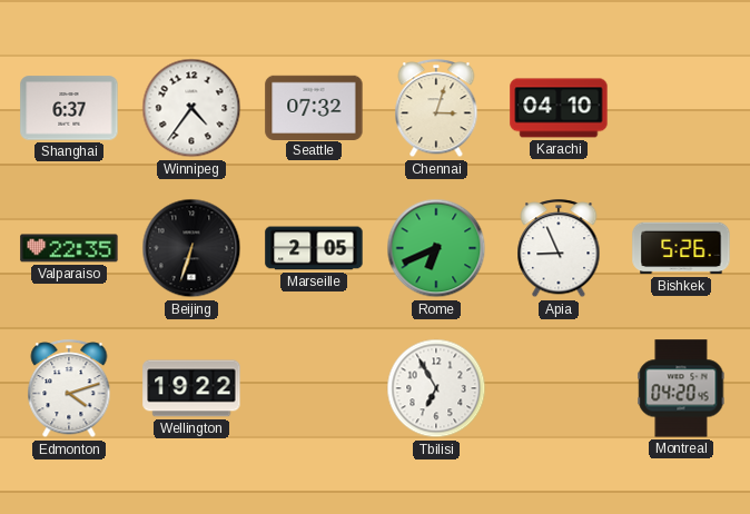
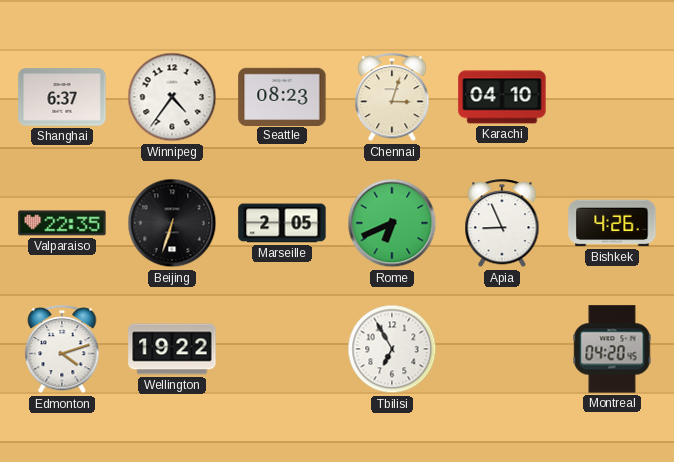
Seattle: 07:32 -> 08:23 (282, 96)
Bishkek: 5:26 -> 4:26 (612, 223)
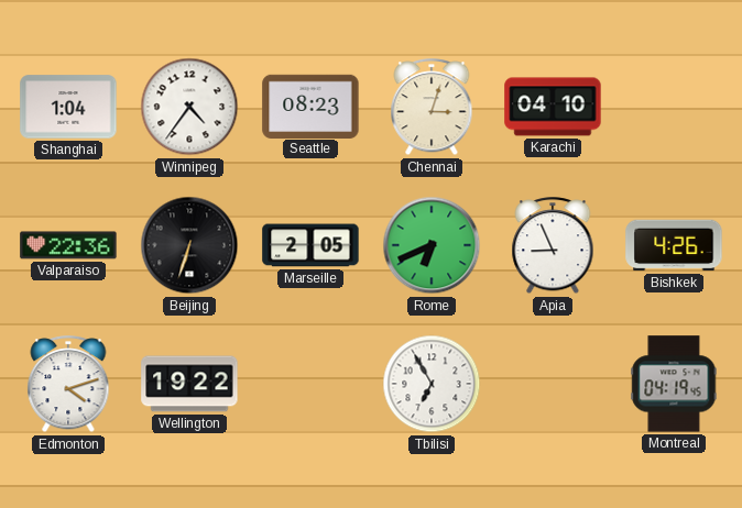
Shanghai: 6:37 -> 1:04 (68, 107)
Valparaiso: 22:35 -> 22:36 (68, 245)
Montreal: 04:20 -> 04:19 (674, 384)
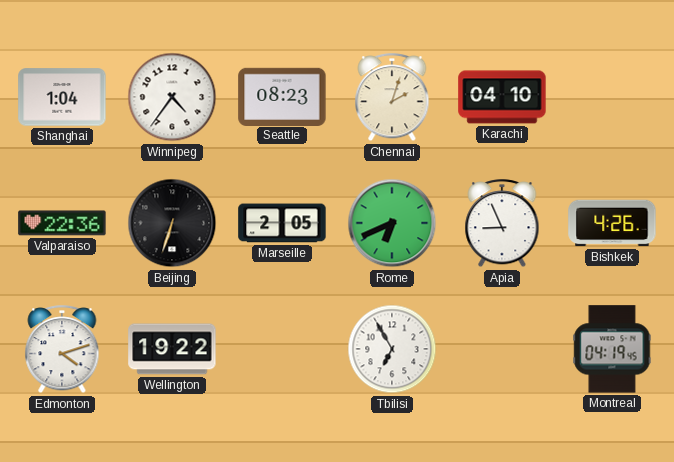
Chennai: 3:03 -> 2:03 (392, 98)
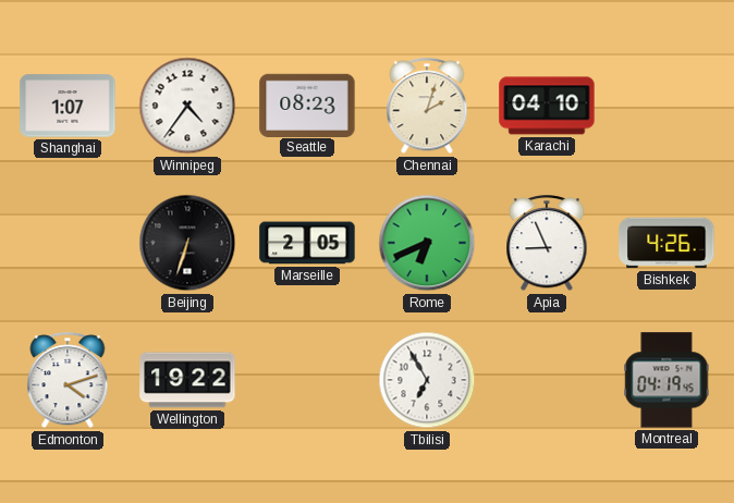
Shanghai: 1:04 -> 1:07 (68, 106)
Valparaiso: 22:36 -> none (62, 223)
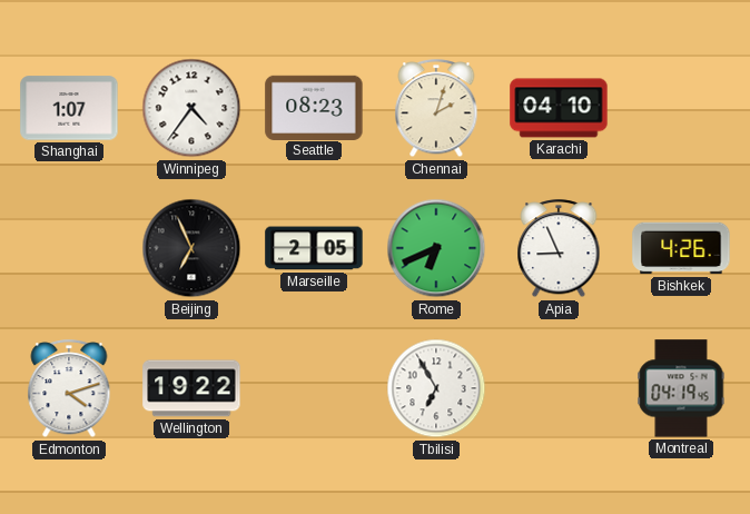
Beijing: 6:33 -> 6:56 (191, 248)
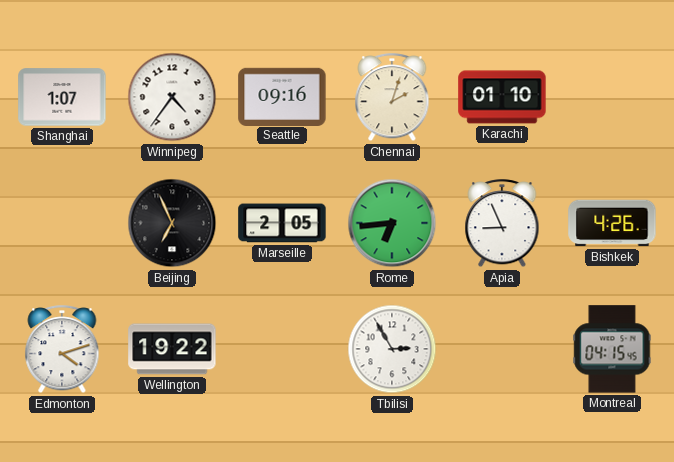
Seattle: 08:23 -> 09:16 (282, 96)
Karachi: 04:10 -> 01:10 (502, 97)
Rome: 6:41 -> 6:44 (392, 223)
Tbilisi: 6:55 -> 2:55 (392, 349)
Montreal: 04:19 -> 04:15 (612, 349)
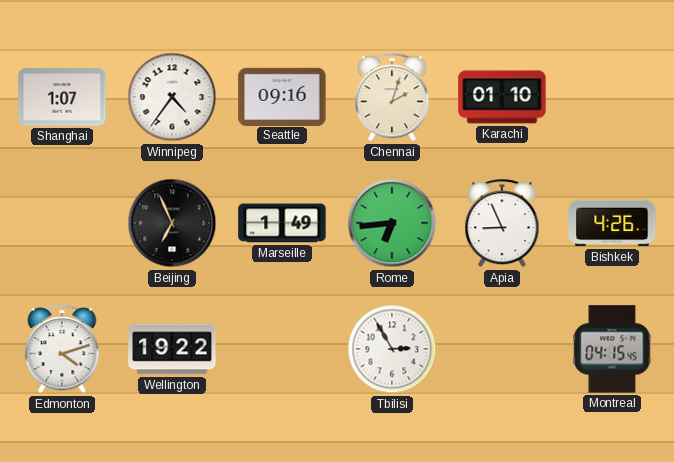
Marseille: 2:05 -> 1:49 (282, 223)
